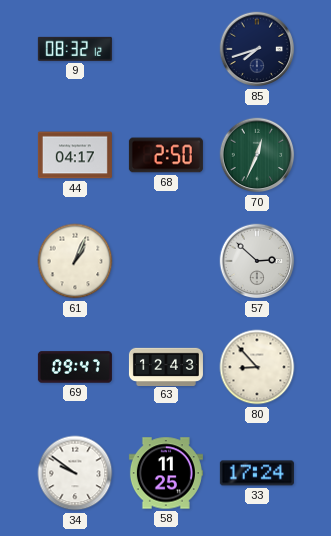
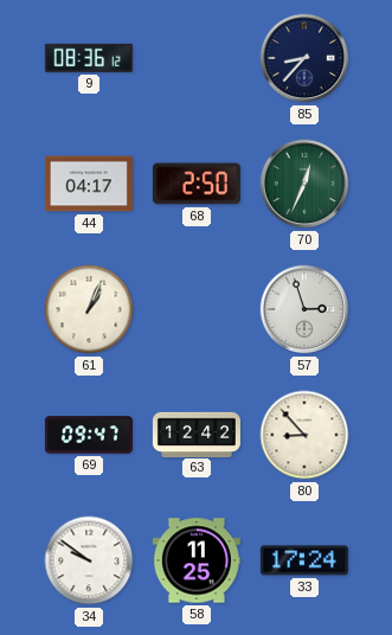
9: 08:32 -> 08:36 (89, 58)
85: 7:42 -> 8:37 (304, 58)
57: 2:52 -> 2:57 (304, 309)
63: 12:43 -> 12:42 (197, 434)
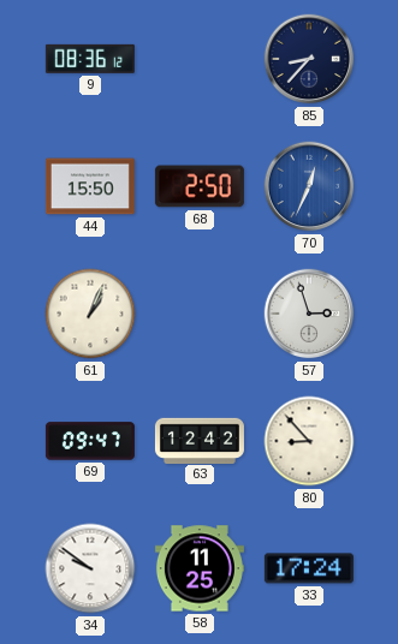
44: 04:17 -> 15:50 (90, 186)
70 dial: green -> blue (309, 186)
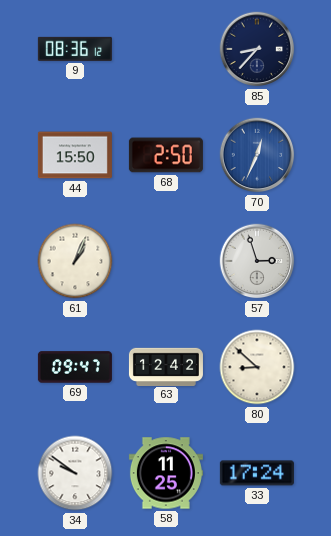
80: 8:53 -> 8:52 (257, 367)
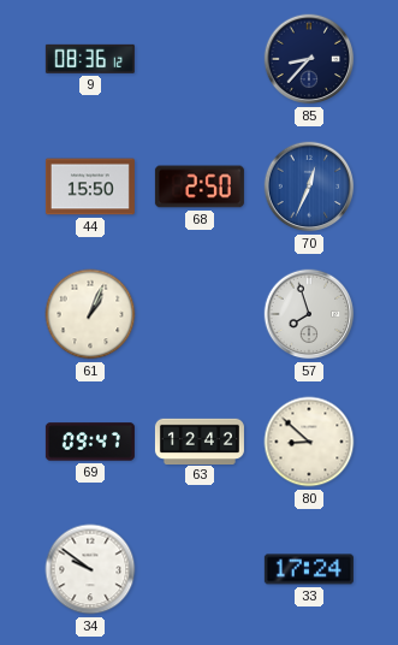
57: 2:57 -> 7:57 (309, 314)
58: 11:25 -> none (166, 473)
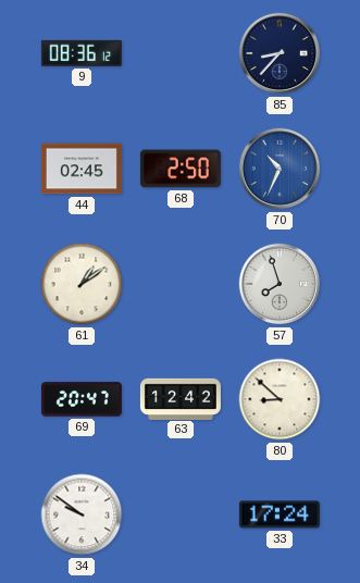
44: 15:50 -> 02:45 (82, 169)
70: 12:34 -> 10:34 (280, 169)
61: 1:04 -> 1:09 (82, 284)
69: 09:47 -> 20:47 (82, 399)
